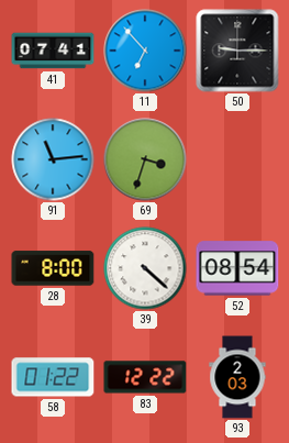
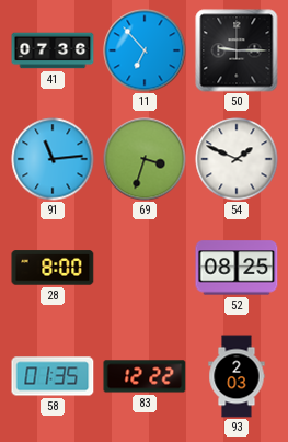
41: 07:41 -> 07:36 (53, 50)
54: none -> 1:49 (237, 159)
39: 4:22 -> none (145, 268)
52: 08:54 -> 08:25 (237, 268)
58: 01:22 -> 01:35 (53, 376)
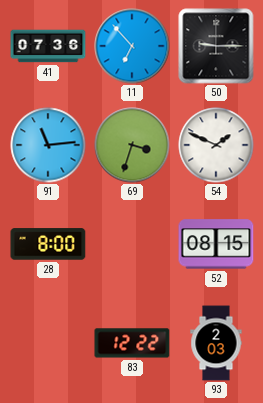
52: 08:25 -> 08:15 (216, 244)
58: 01:35 -> none (53, 376)
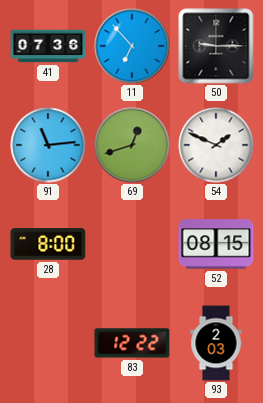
69: 3:33 -> 12:42 (132, 145)
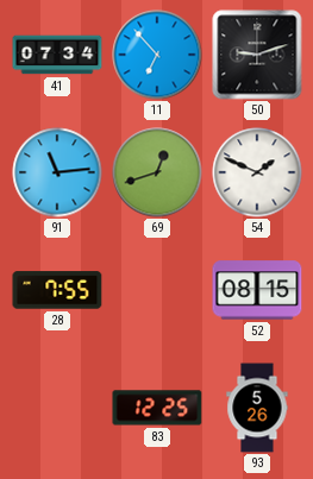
41: 07:36 -> 07:34 (57, 55)
50: 9:15 -> 9:12 (257, 55)
28: 8:00 -> 7:55 (57, 290)
83: 12:22 -> 12:25 (157, 408)
93: 2:03 -> 5:26 (257, 408)
